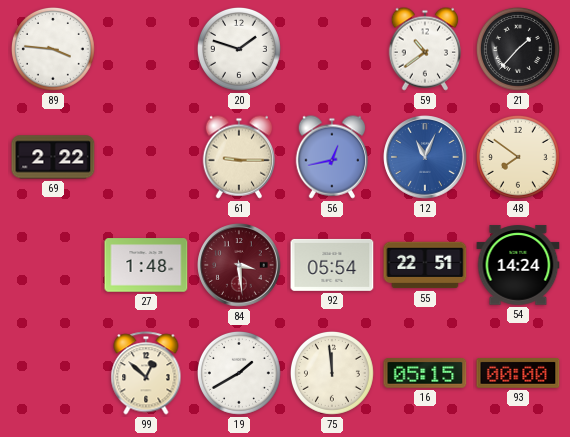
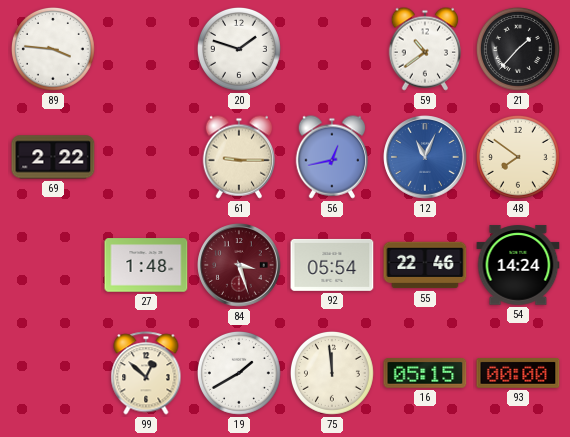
84: 3:29 -> 3:27 (239, 265)
55: 22:51 -> 22:46 (425, 265)
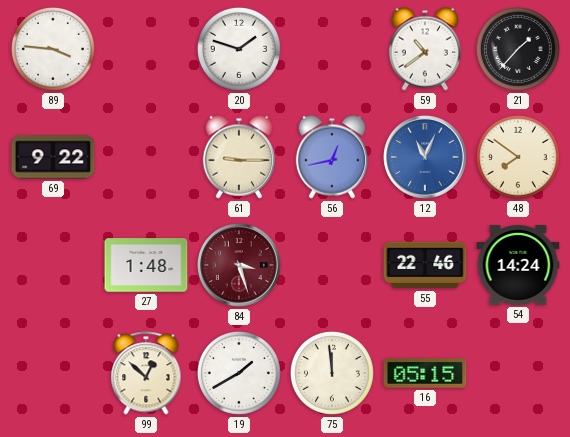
69: 2:22 -> 9:22 (53, 157)
92: 05:54 -> none (332, 265)
93: 00:00 -> none (518, 374)
